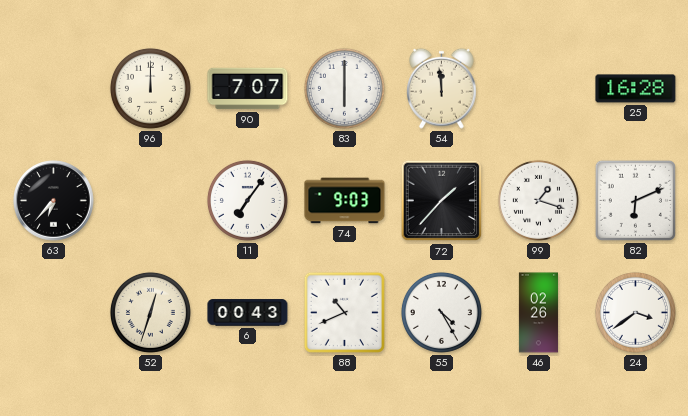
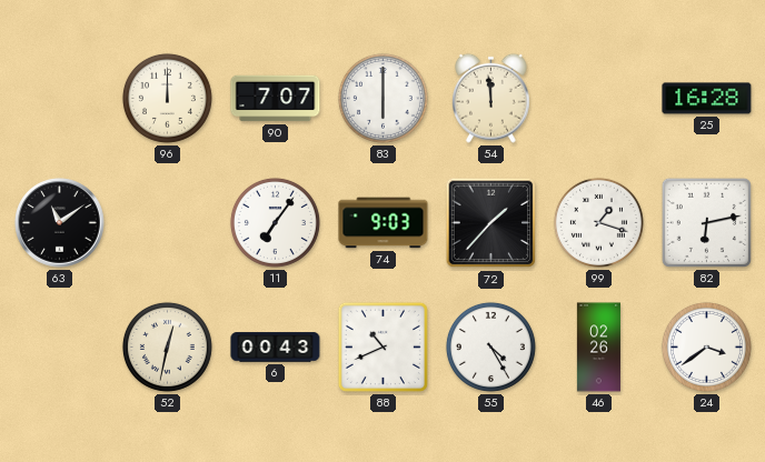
63: 6:37 -> 11:09 (60, 223)
82: 6:11 -> 6:13 (706, 222)
52: 12:33 -> 12:32 (167, 346)
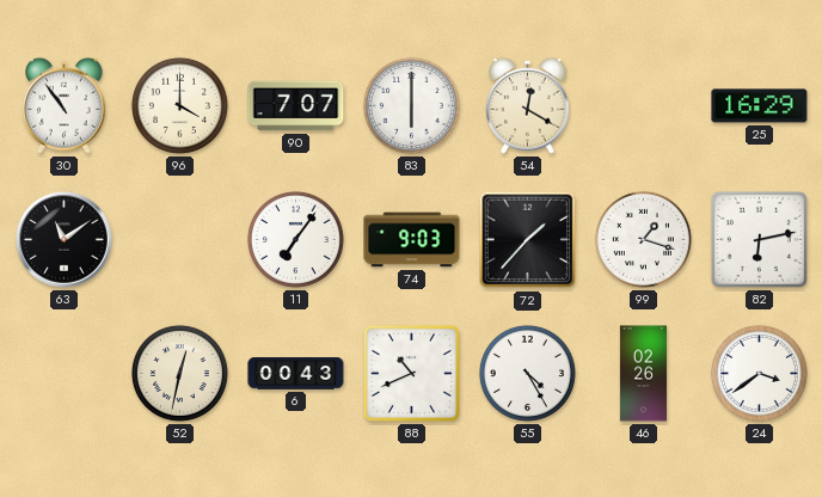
30: none -> 10:54 (65, 105)
96: 12:00 -> 4:00 (179, 105)
54: 11:59 -> 12:20 (528, 105)
25: 16:28 -> 16:29 (760, 106)
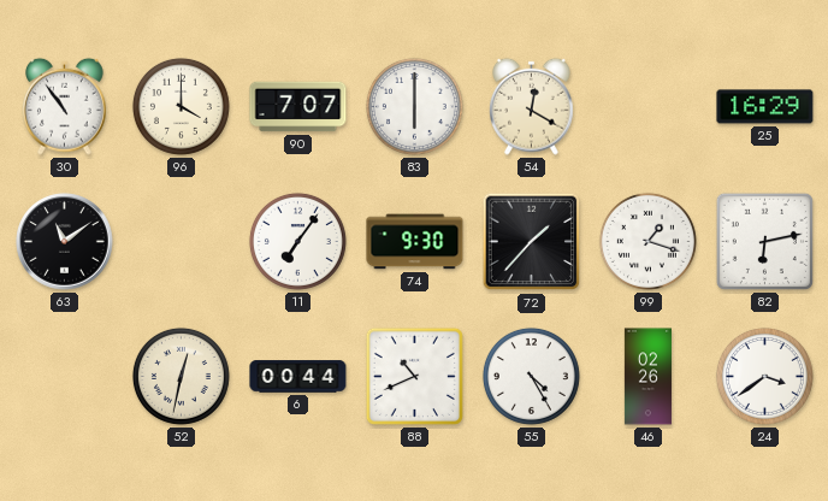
74: 9:03 -> 9:30 (415, 242)
6: 00:43 -> 00:44 (298, 377)
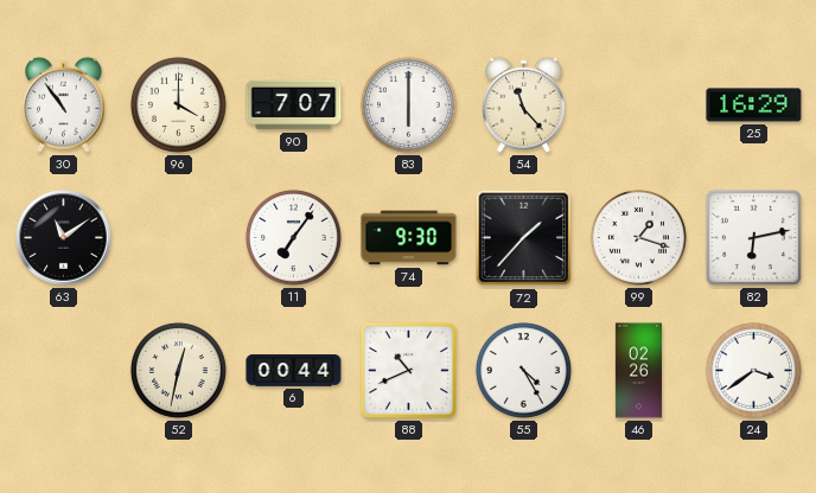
54: 12:20 -> 11:23 (524, 104)
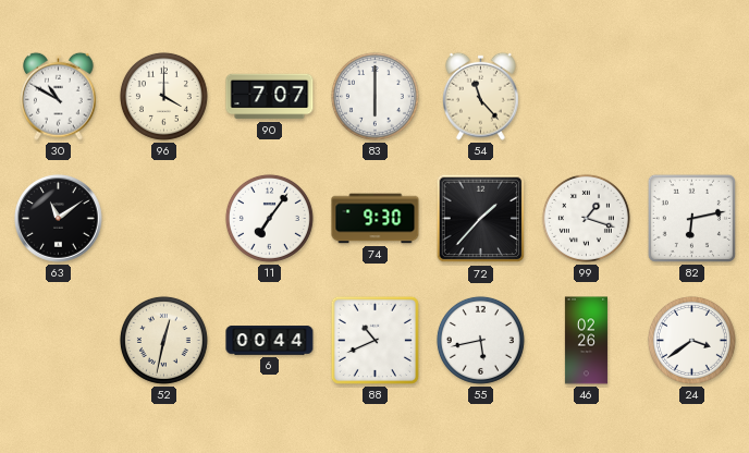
30: 10:54 -> 10:50 (59, 96)
25: 16:29 -> none (754, 105)
55: 4:25 -> 5:43 (480, 340)
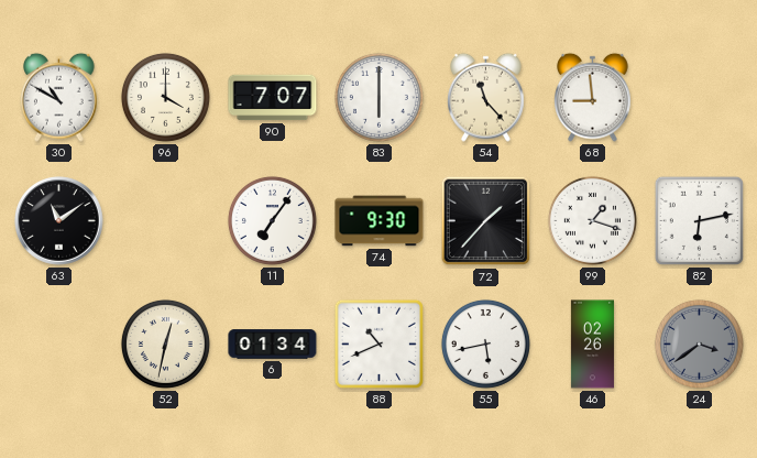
68: none -> 8:59 (593, 97)
6: 00:44 -> 01:34 (273, 345)
24 dial: white -> grey (699, 343)
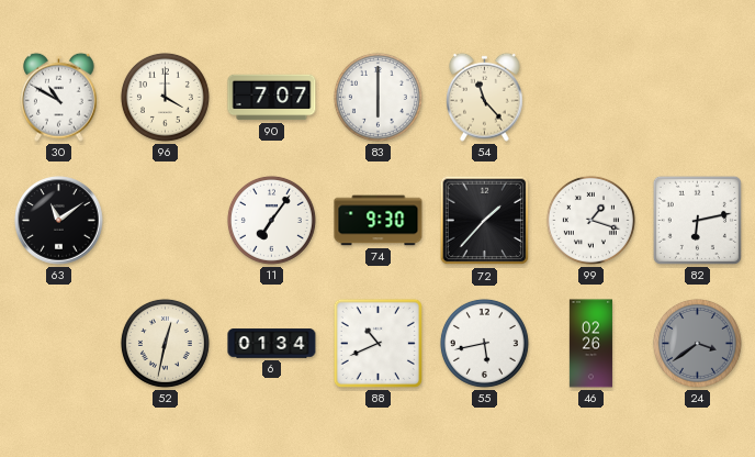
68: 8:59 -> none (593, 97)
